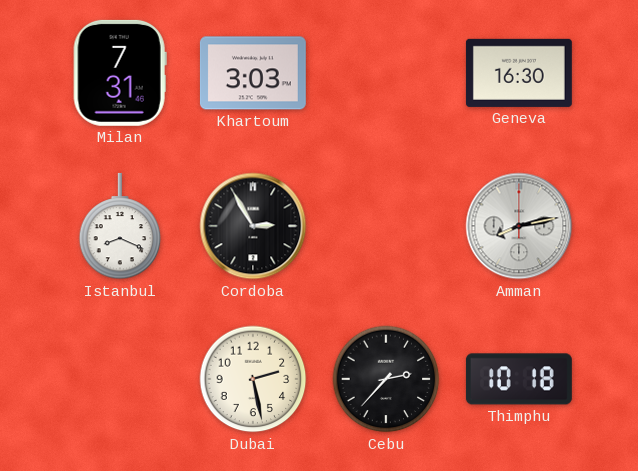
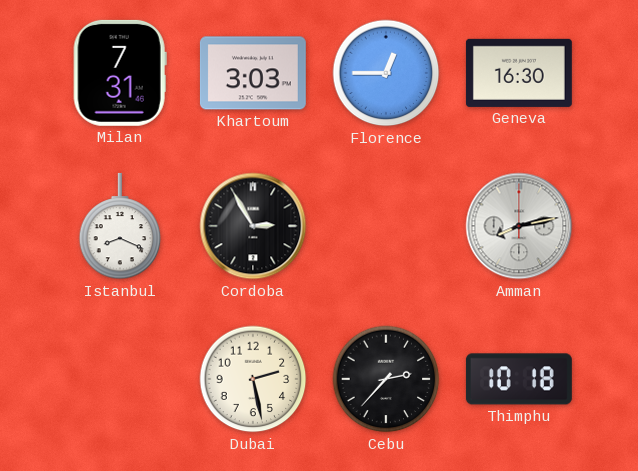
Florence: none -> 12:45 (386, 73)
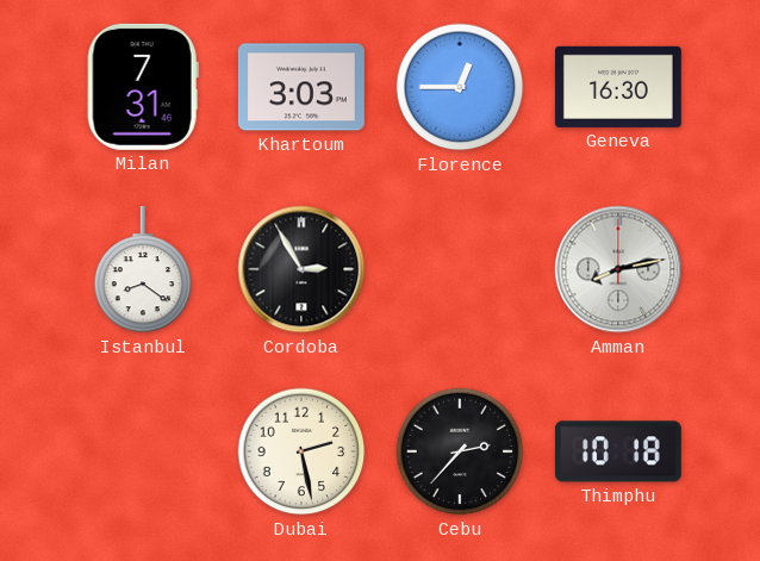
Istanbul: 8:19 -> 8:21 (143, 269)
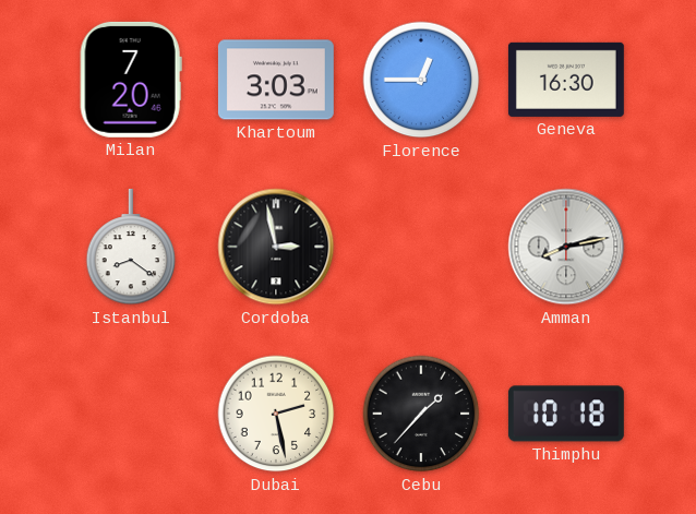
Milan: 7:31 -> 7:20 (131, 80)
Cordoba: 2:55 -> 2:58 (276, 247)
Cebu: 2:37 -> 1:37 (421, 414)
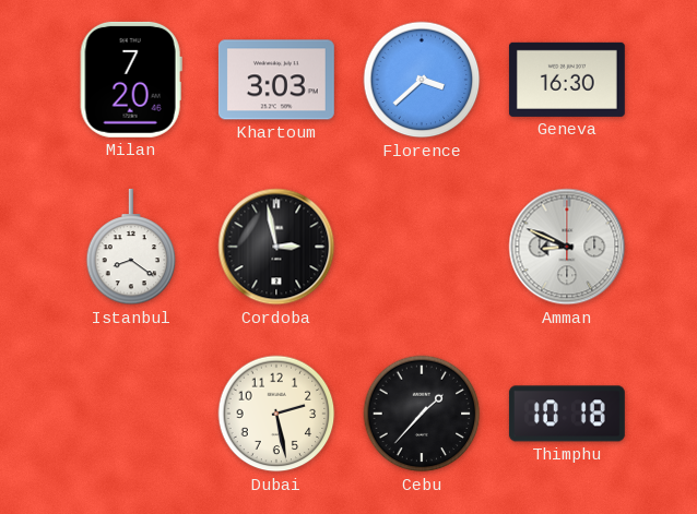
Florence: 12:45 -> 3:38 (422, 80)
Amman: 8:13 -> 8:49 (567, 247)
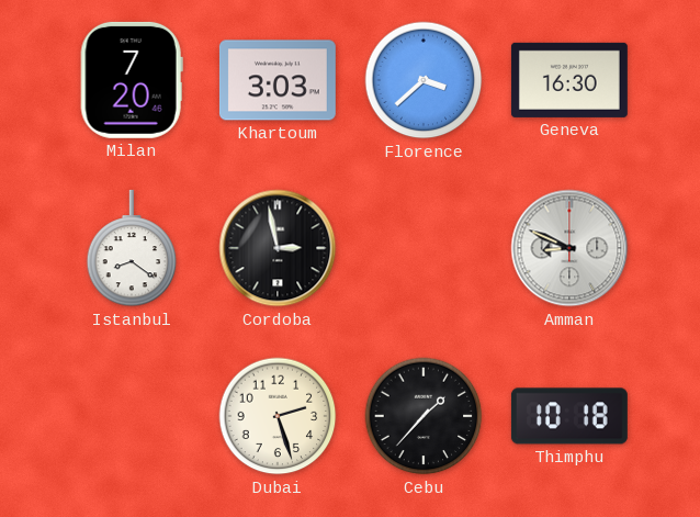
Dubai: 2:28 -> 2:27 (278, 416)
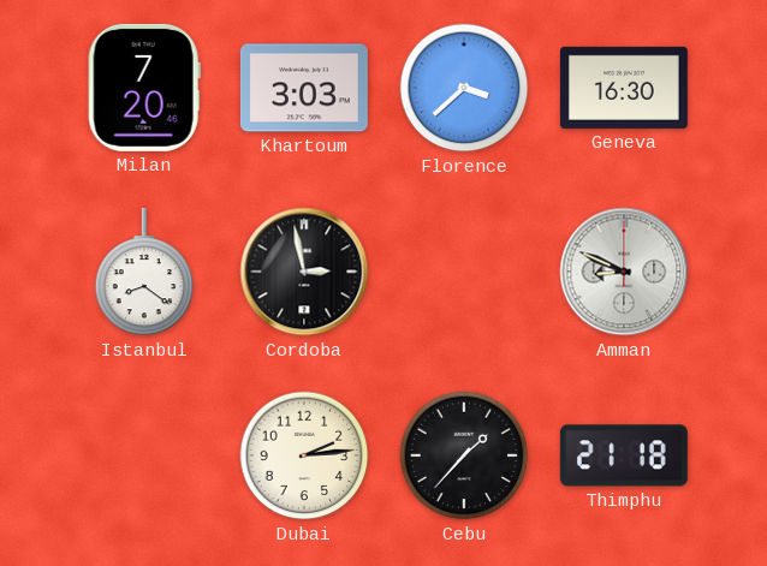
Dubai: 2:27 -> 2:14 (304, 455)
Thimphu: 10:18 -> 21:18 (624, 455)
